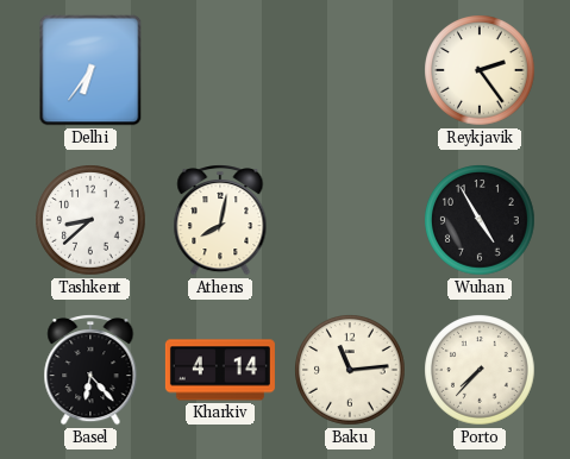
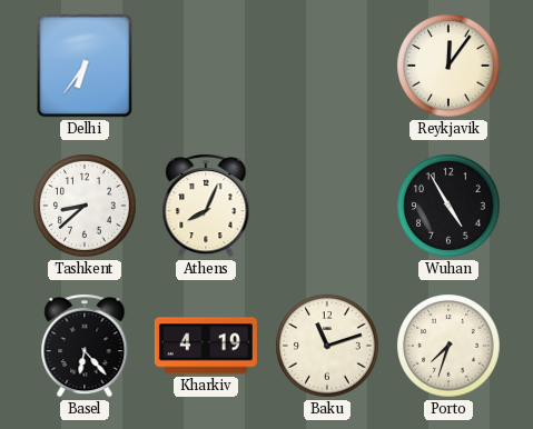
Reykjavik: 2:24 -> 12:06 (448, 66)
Athens: 8:02 -> 8:04 (206, 206)
Kharkiv: 4:14 -> 4:19 (206, 346)
Baku: 11:14 -> 11:12 (327, 346)
Porto: 7:37 -> 7:33 (448, 346)
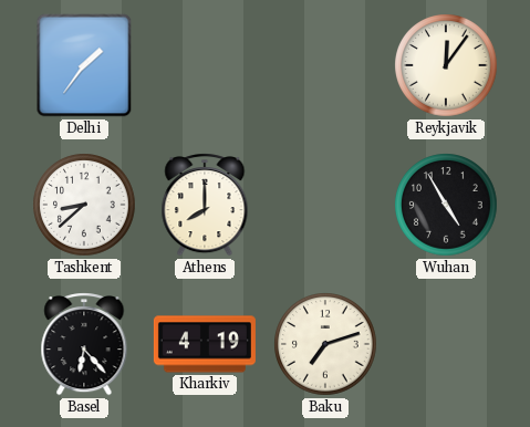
Delhi: 6:36 -> 1:36 (84, 65)
Athens: 8:04 -> 8:00 (205, 205)
Baku: 11:12 -> 7:12 (325, 344)
Porto: 7:33 -> none (448, 346)
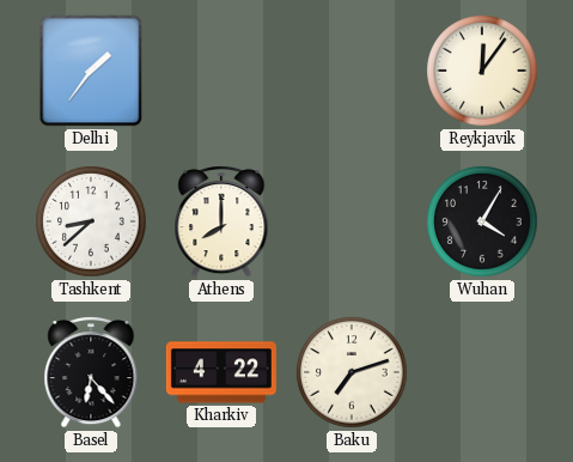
Wuhan: 4:55 -> 4:05 (482, 221)
Kharkiv: 4:19 -> 4:22 (221, 372)
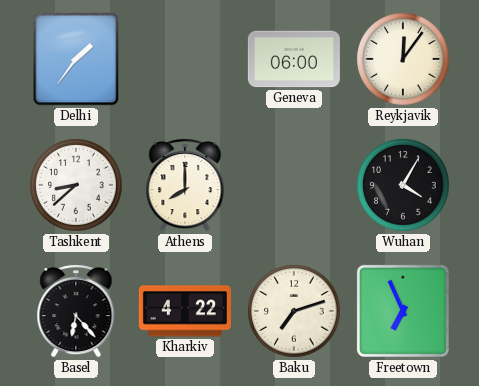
Geneva: none -> 06:00 (294, 59)
Freetown: none -> 6:56 (403, 311)
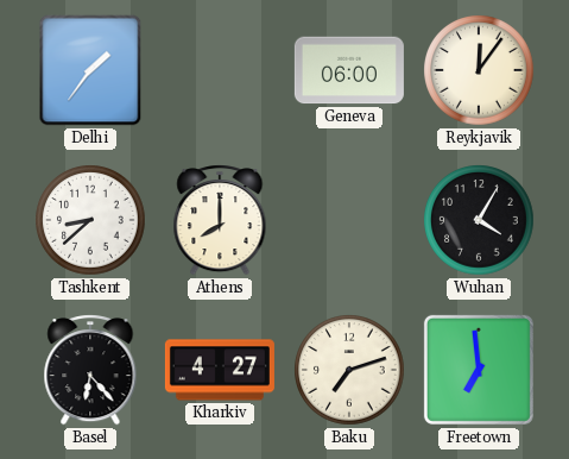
Kharkiv: 4:22 -> 4:27 (220, 370)
Freetown: 6:56 -> 6:59 (479, 370)
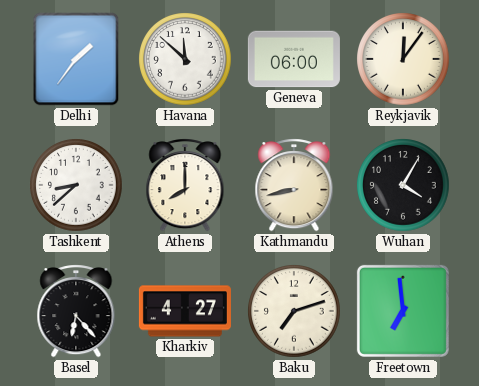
Havana: none -> 11:52 (185, 59)
Kathmandu: none -> 8:43 (294, 185)
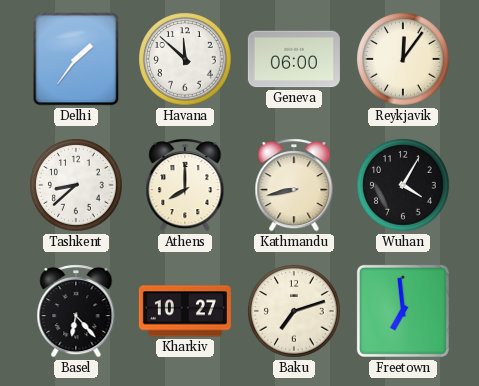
Kharkiv: 4:27 -> 10:27 (185, 311)
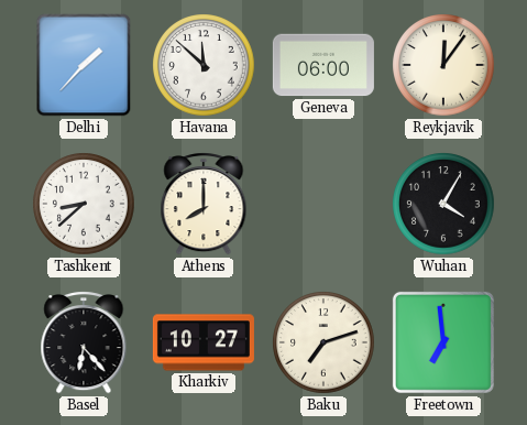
Delhi: 1:36 -> 1:37 (84, 65)
Kathmandu: 8:43 -> none (294, 185)
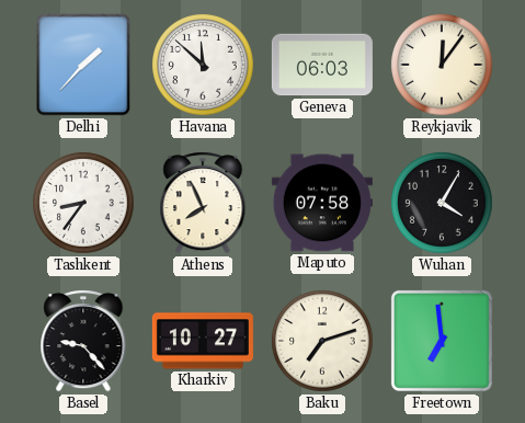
Geneva: 06:00 -> 06:03 (322, 65)
Tashkent: 8:38 -> 8:36 (83, 203)
Athens: 8:00 -> 7:56 (203, 203)
Maputo: none -> 07:58 (322, 203)
Basel: 6:23 -> 9:23 (83, 341)
